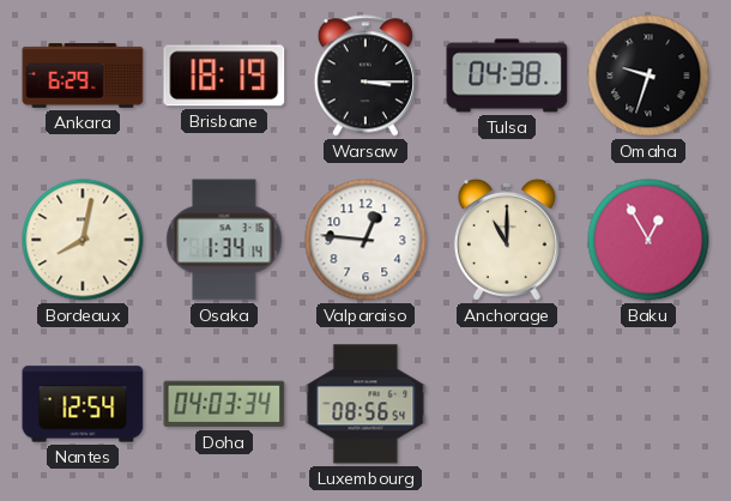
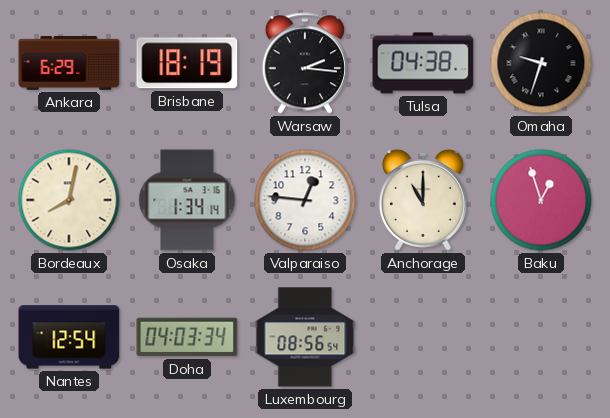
Warsaw: 3:15 -> 2:16 (305, 63)
Baku: 12:55 -> 12:57 (541, 200)
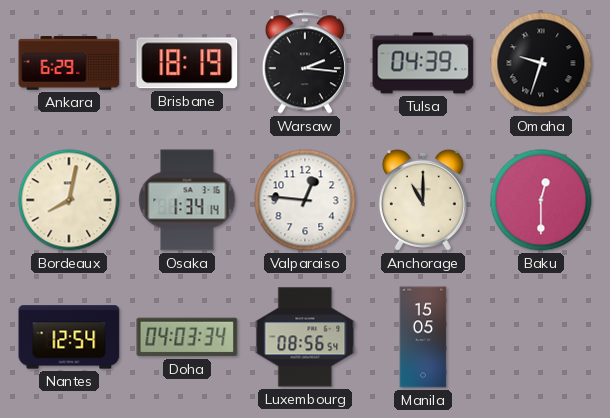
Tulsa: 04:38 -> 04:39 (423, 63)
Baku: 12:57 -> 12:30 (541, 200)
Manila: none -> 15:05 (423, 337)
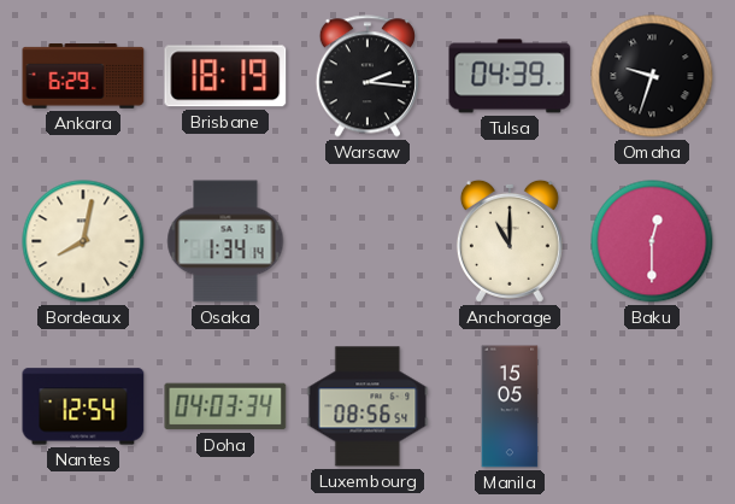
Valparaiso: 12:46 -> none (305, 200)
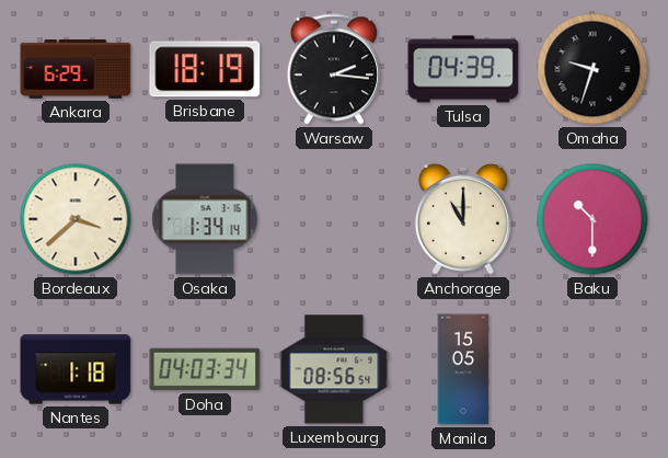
Bordeaux: 8:02 -> 3:38 (76, 219)
Baku: 12:30 -> 10:30 (592, 219)
Nantes: 12:54 -> 1:18 (76, 369)
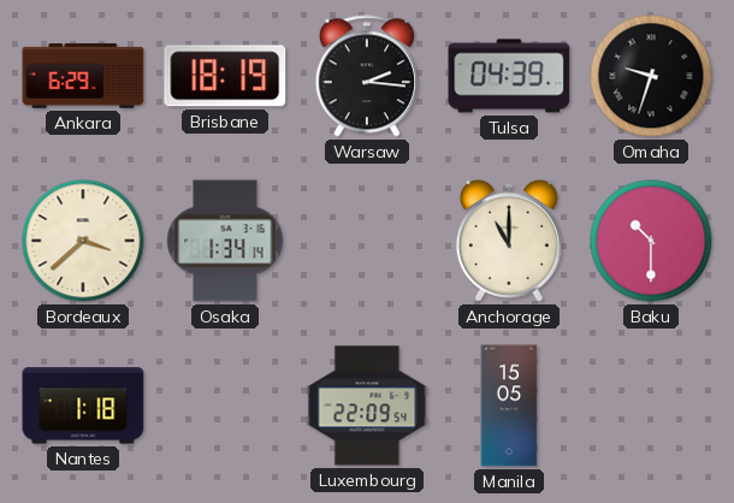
Doha: 04:03 -> none (205, 369)
Luxembourg: 08:56 -> 22:09 (367, 406)
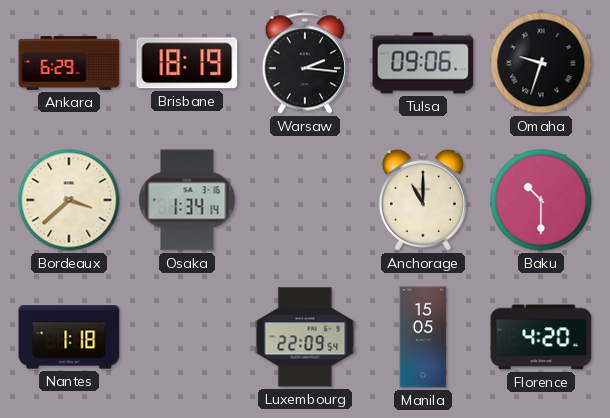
Tulsa: 04:39 -> 09:06 (423, 63)
Florence: none -> 4:20 (541, 337)
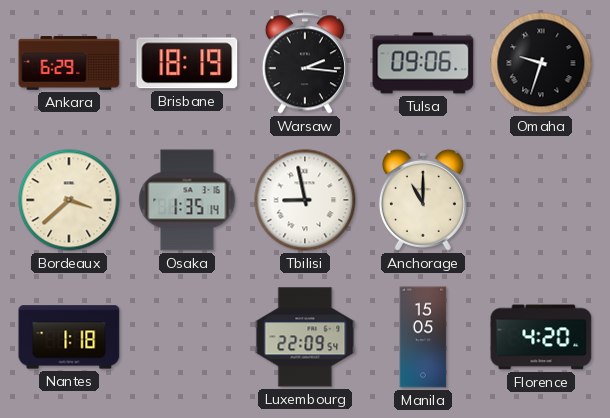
Osaka: 1:34 -> 1:35 (187, 200)
Tbilisi: none -> 8:58 (305, 200)
Baku: 10:30 -> none (541, 200)
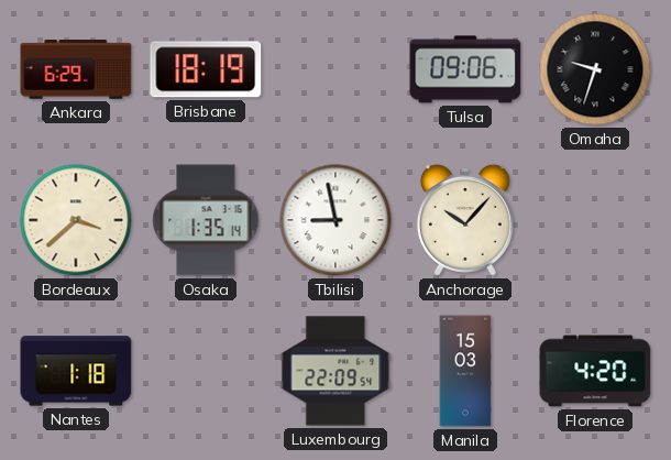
Warsaw: 2:16 -> none (305, 63)
Anchorage: 11:00 -> 10:07 (465, 220)
Manila: 15:05 -> 15:03 (465, 371)
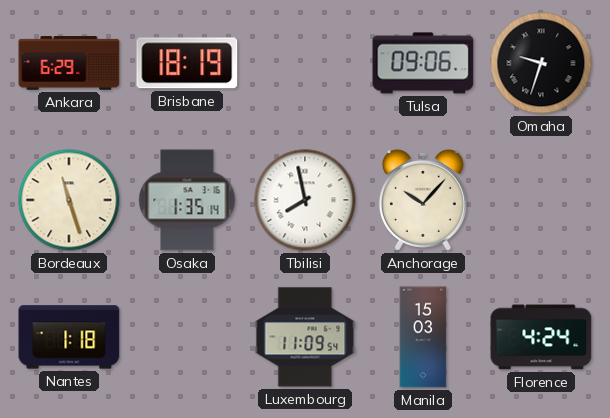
Bordeaux: 3:38 -> 11:27 (69, 200)
Tbilisi: 8:58 -> 7:58 (305, 200)
Luxembourg: 22:09 -> 11:09 (305, 337)
Florence: 4:20 -> 4:24 (541, 337)
